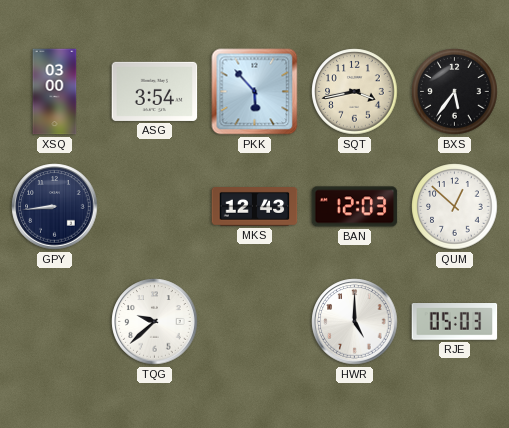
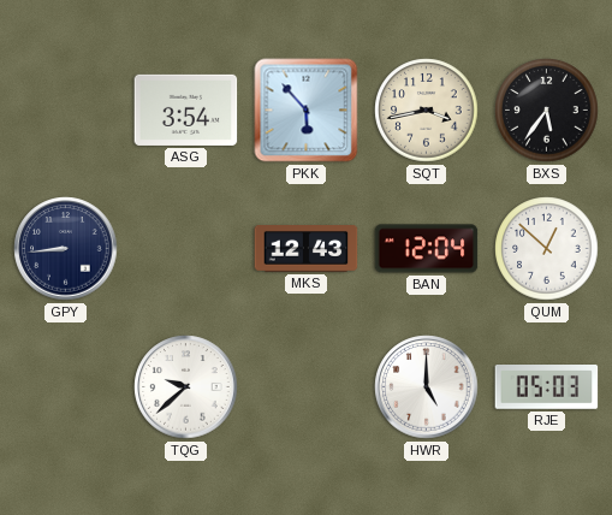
XSQ: 03:00 -> none (55, 92)
BAN: 12:03 -> 12:04 (427, 249)
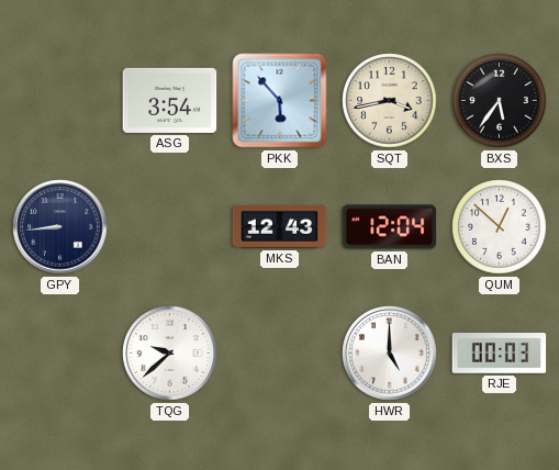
RJE: 05:03 -> 00:03 (500, 354)
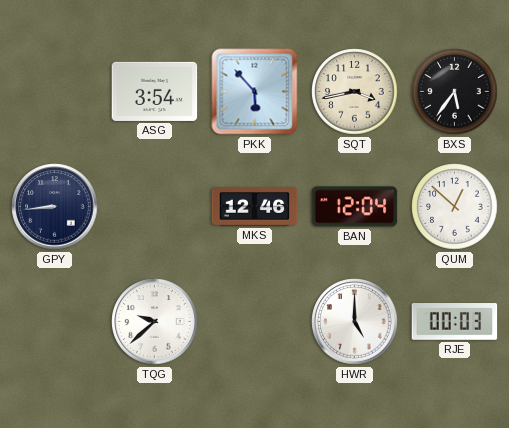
MKS: 12:43 -> 12:46 (255, 207)
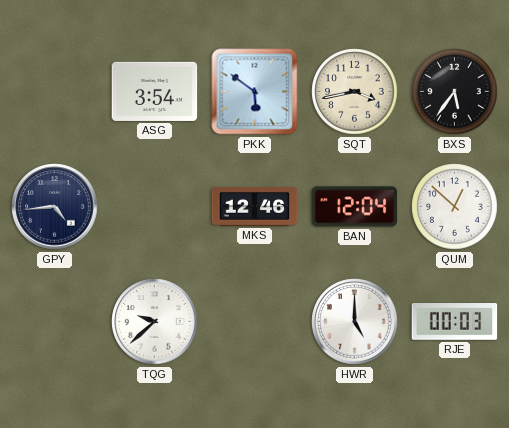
PKK: 5:53 -> 5:51 (255, 92)
GPY: 8:44 -> 4:44 (55, 207)
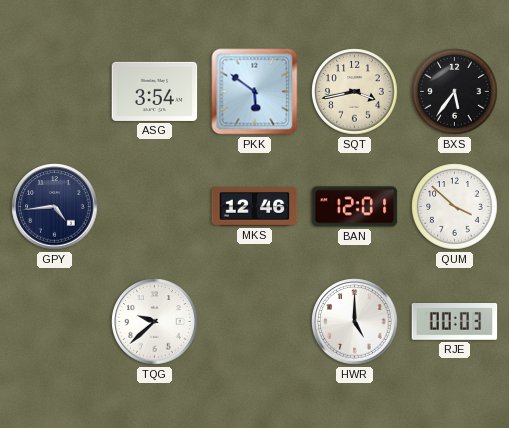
BAN: 12:04 -> 12:01 (355, 207)
QUM: 12:52 -> 3:52 (455, 207)
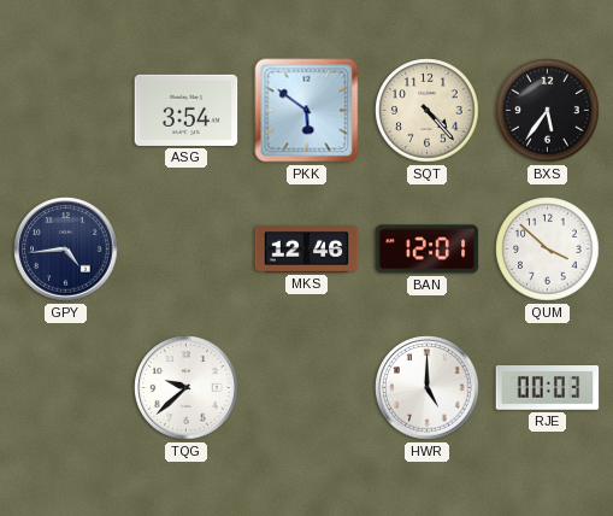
SQT: 3:43 -> 4:23 (428, 111)
